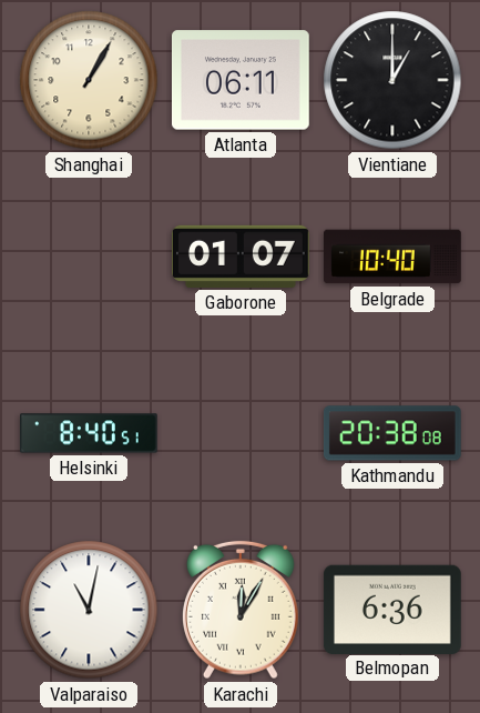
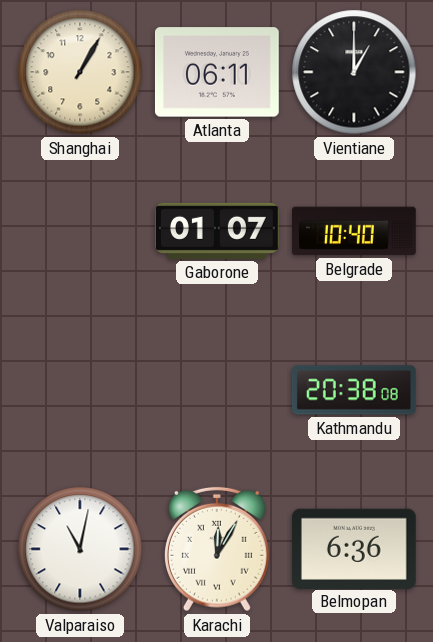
Helsinki: 8:40 -> none (90, 433)
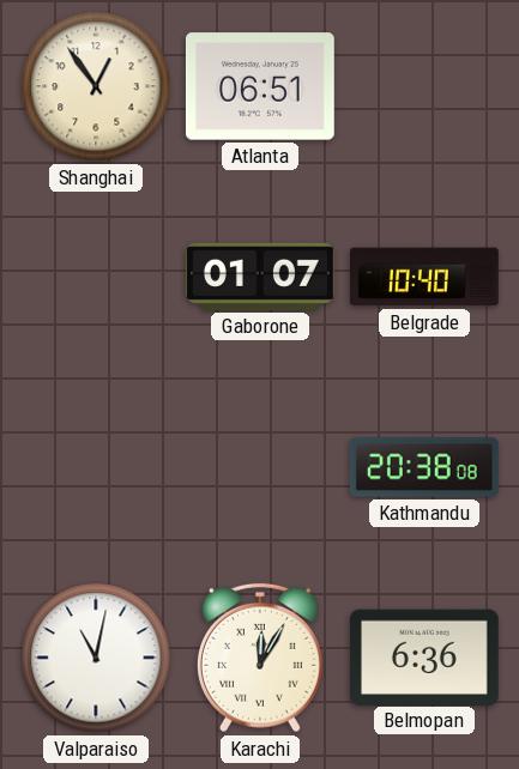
Shanghai: 1:05 -> 12:54 (96, 86)
Atlanta: 06:11 -> 06:51 (260, 86)
Vientiane: 1:00 -> none (354, 72)
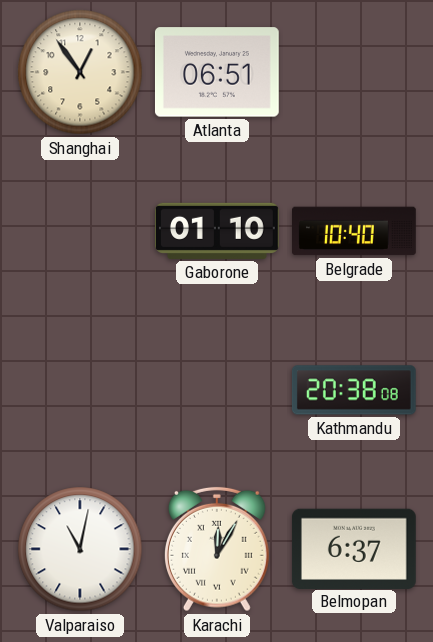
Gaborone: 01:07 -> 01:10 (218, 231)
Belmopan: 6:36 -> 6:37 (354, 548)
